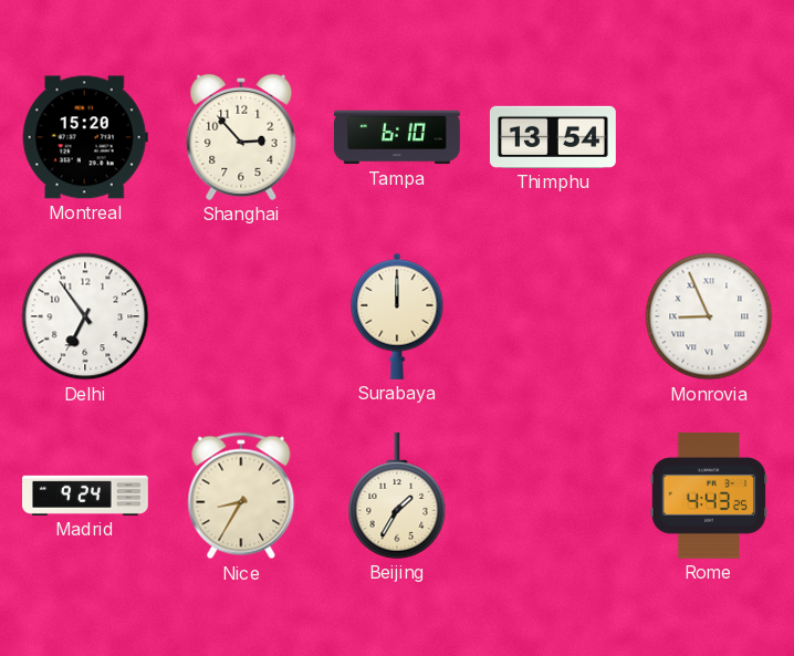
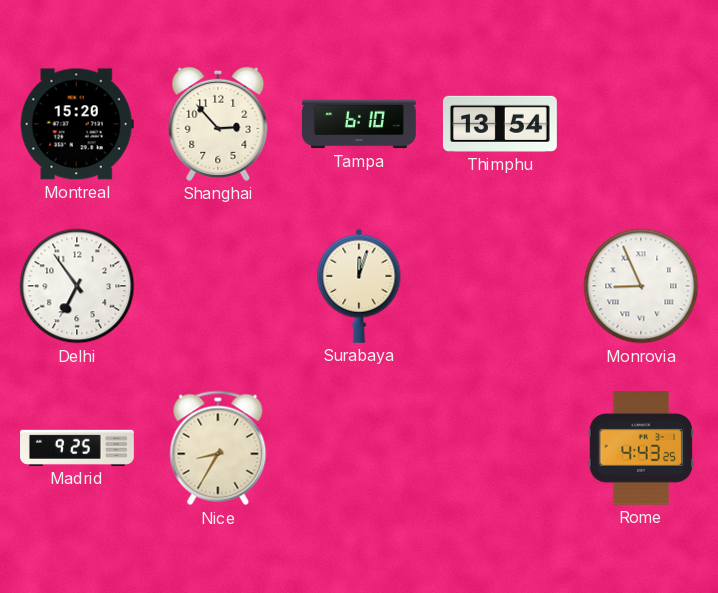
Surabaya: 12:00 -> 12:03 (359, 286)
Madrid: 9:24 -> 9:25 (78, 448)
Beijing: 1:35 -> none (397, 496)
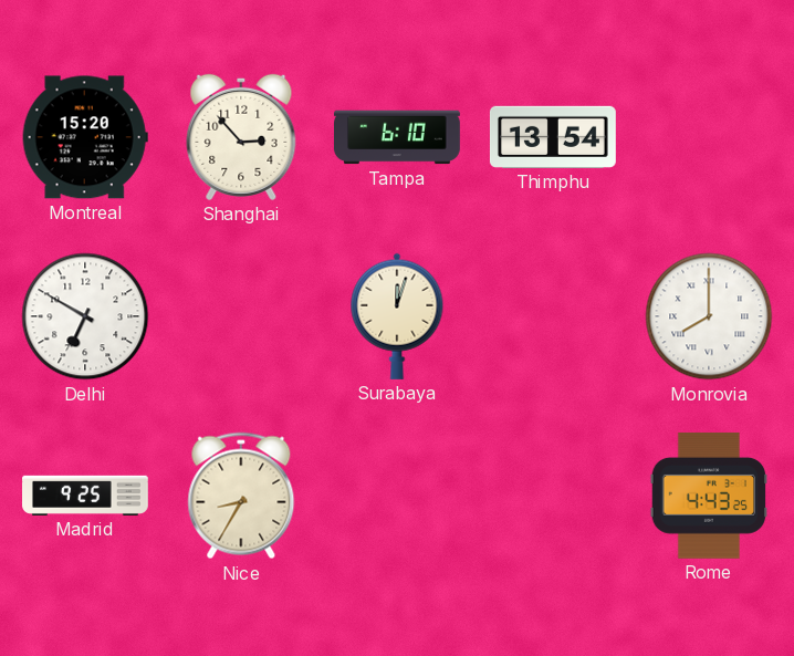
Delhi: 6:54 -> 6:50 (85, 316)
Monrovia: 8:56 -> 8:00 (709, 316)
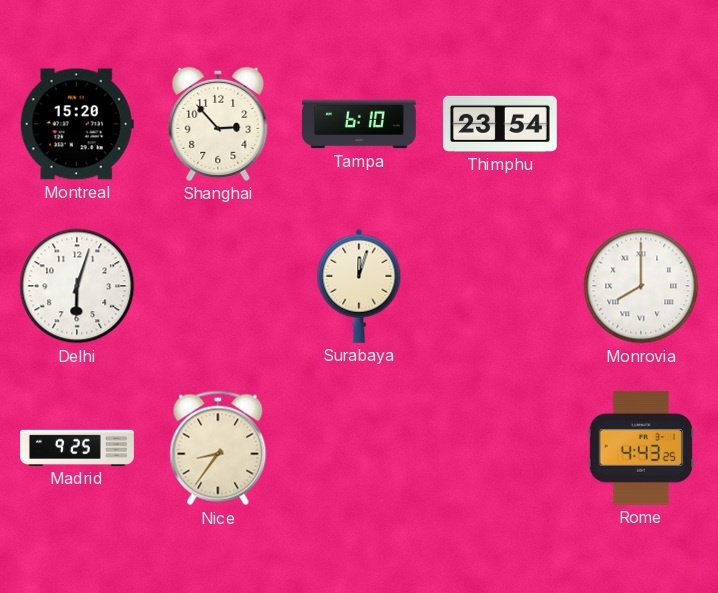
Thimphu: 13:54 -> 23:54 (500, 124)
Delhi: 6:50 -> 6:03 (77, 286)
Nice: 8:35 -> 8:36 (218, 448)
